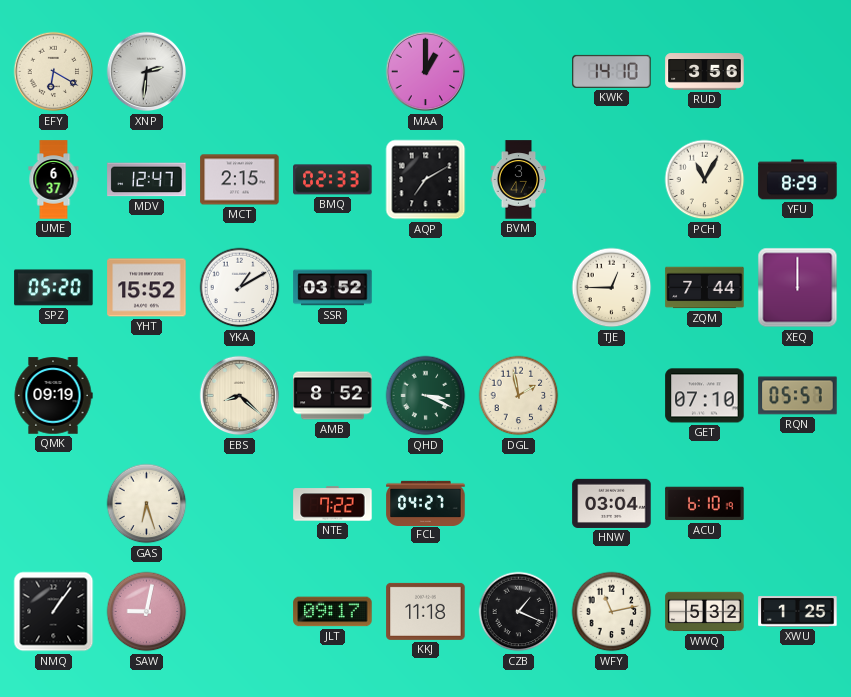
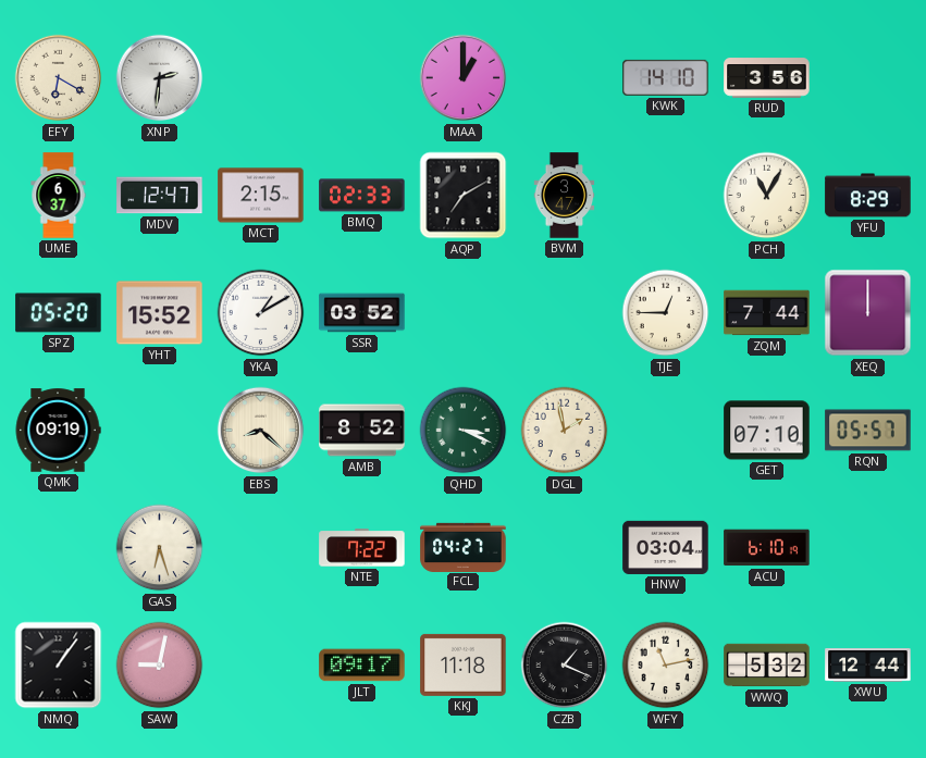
XWU: 1:25 -> 12:44 (868, 666)
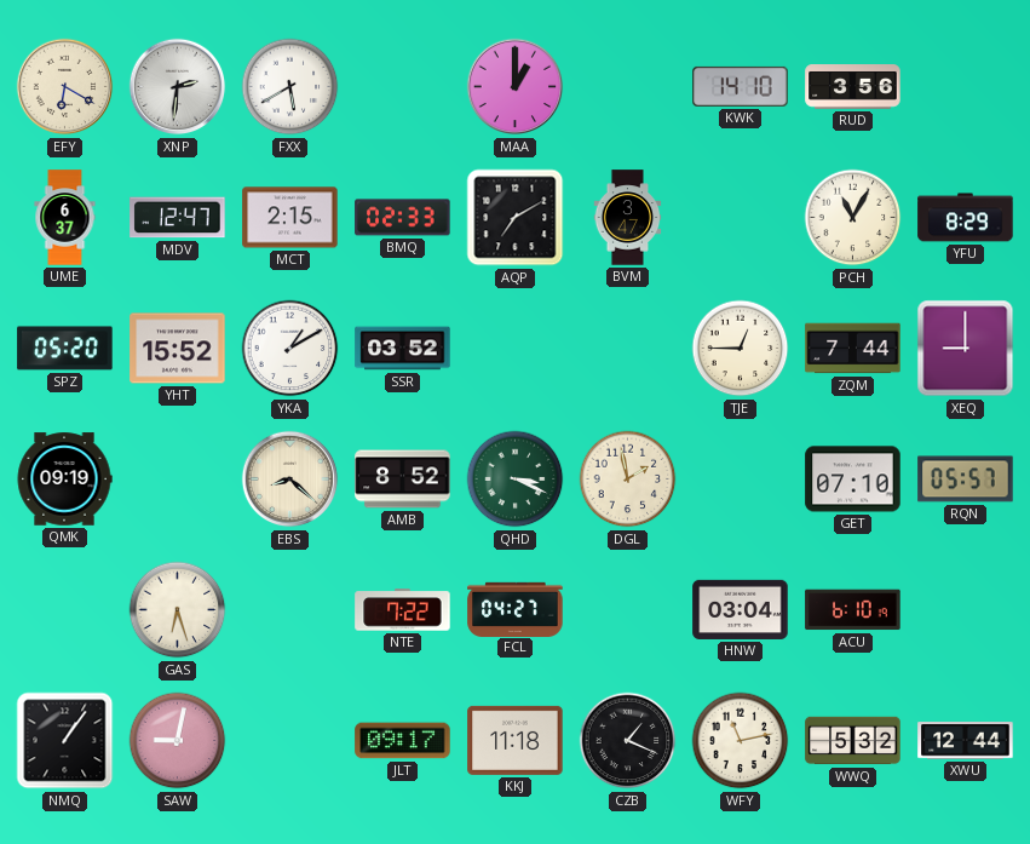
FXX: none -> 5:40 (290, 87)
XEQ: 12:00 -> 9:00 (966, 349)
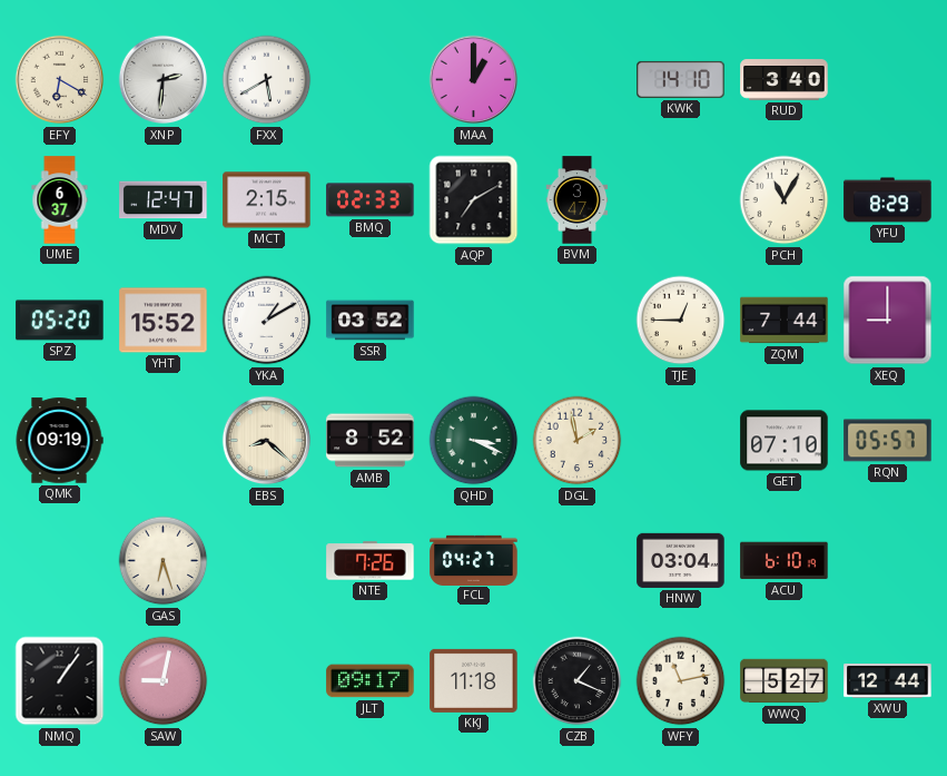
RUD: 3:56 -> 3:40 (785, 80)
NTE: 7:22 -> 7:26 (371, 561)
WWQ: 5:32 -> 5:27 (785, 681)
